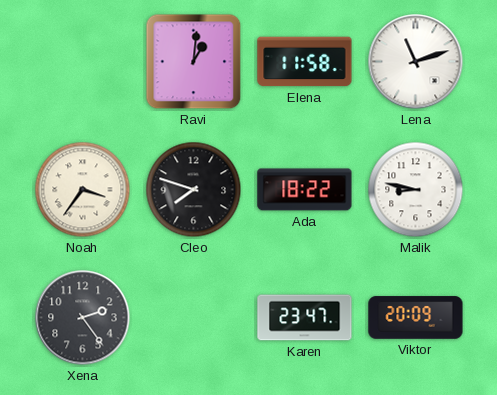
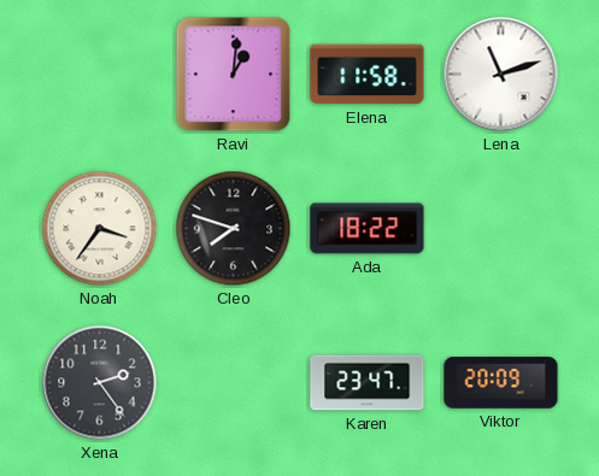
Malik: 8:47 -> none (416, 190)
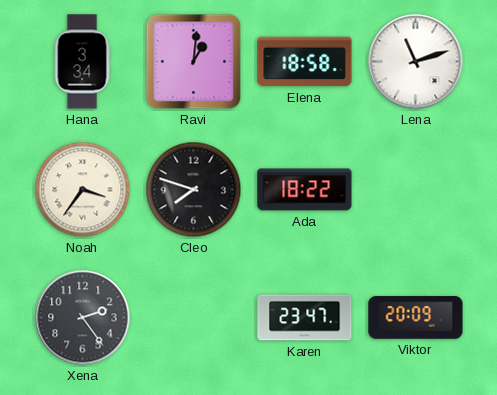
Hana: none -> 3:34 (82, 62)
Elena: 11:58 -> 18:58 (305, 62)
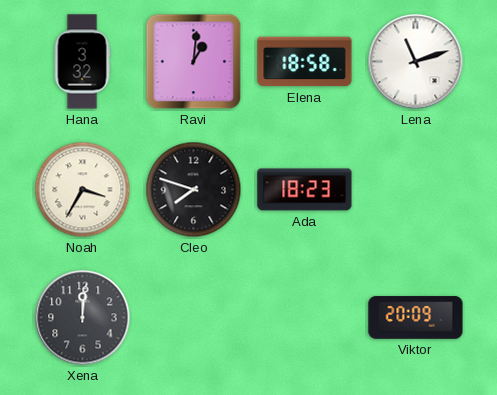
Hana: 3:34 -> 3:32 (82, 62)
Noah: 3:36 -> 3:35 (83, 190)
Ada: 18:22 -> 18:23 (305, 190)
Xena: 2:24 -> 12:01 (83, 318)
Karen: 23:47 -> none (305, 318)
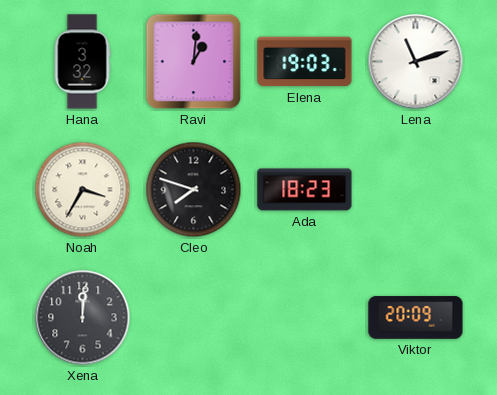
Elena: 18:58 -> 19:03 (305, 62)
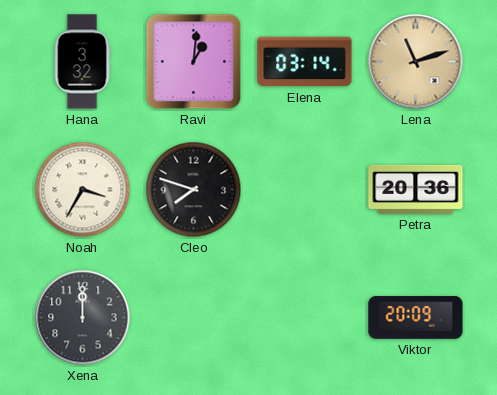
Elena: 19:03 -> 03:14 (305, 62)
Lena dial: white -> champagne (416, 62)
Ada: 18:23 -> none (305, 190)
Petra: none -> 20:36 (416, 189)
Xena: 12:01 -> 12:00 (83, 318)
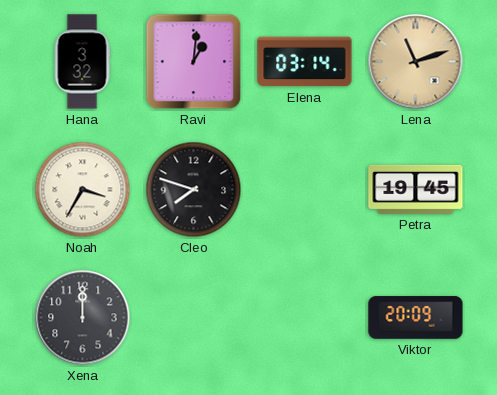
Petra: 20:36 -> 19:45 (416, 189)
